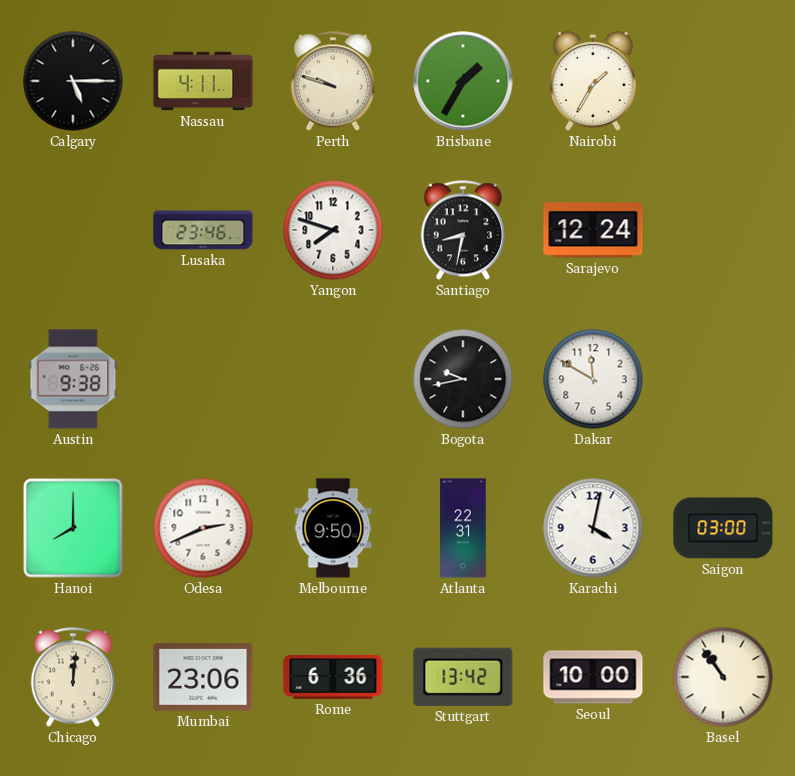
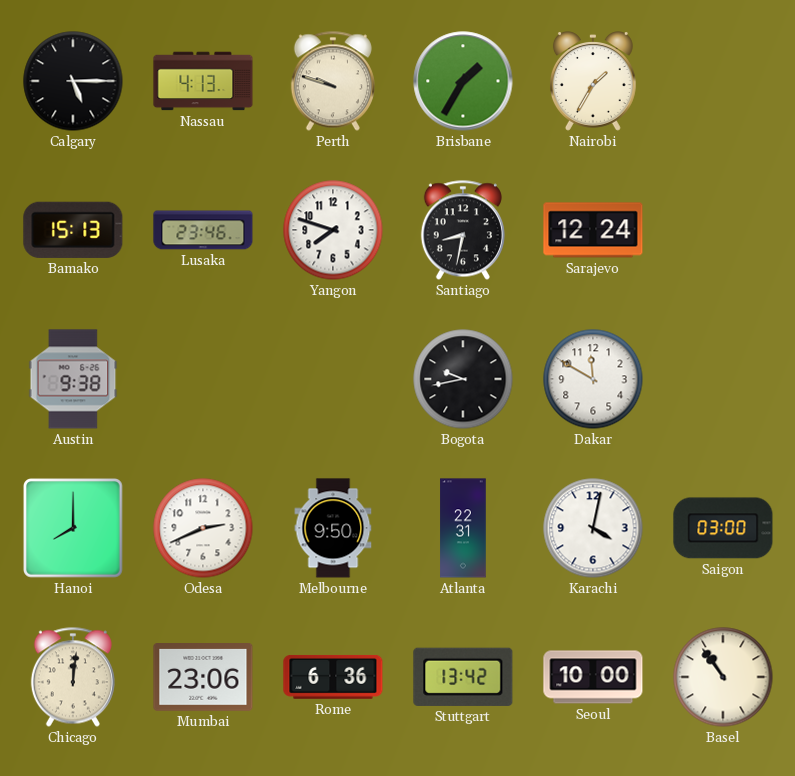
Nassau: 4:11 -> 4:13 (203, 81)
Bamako: none -> 15:13 (73, 230)
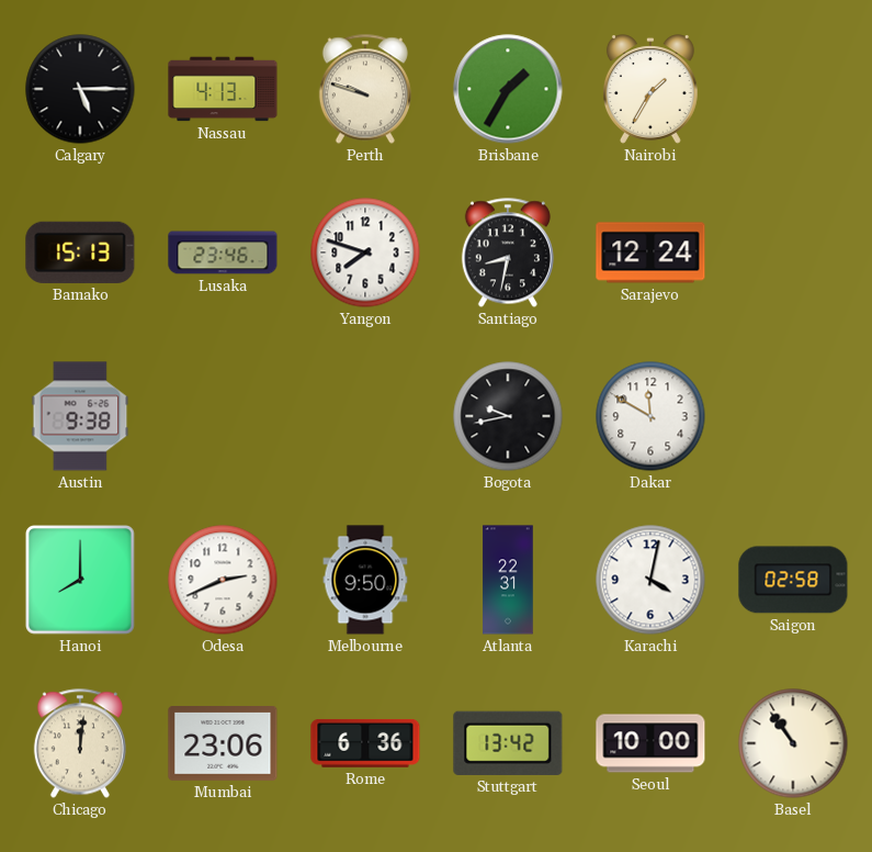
Saigon: 03:00 -> 02:58 (793, 580)
